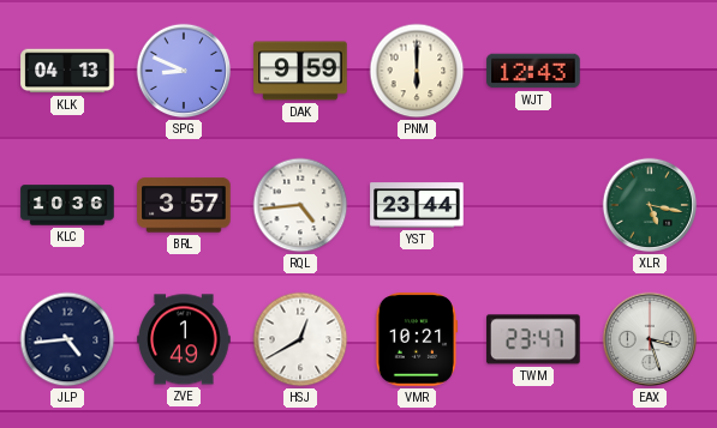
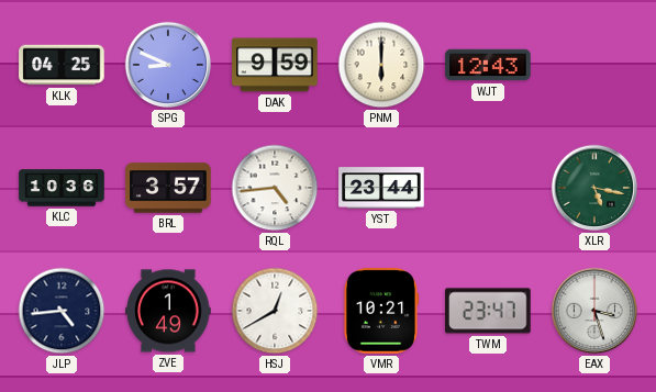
KLK: 04:13 -> 04:25 (62, 65)
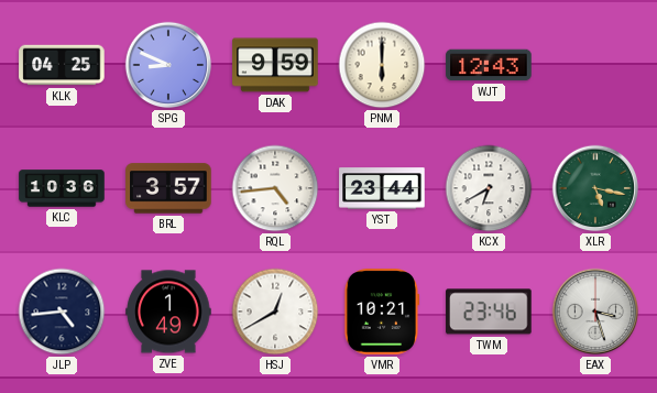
KCX: none -> 6:40 (489, 188)
TWM: 23:47 -> 23:46 (489, 312)
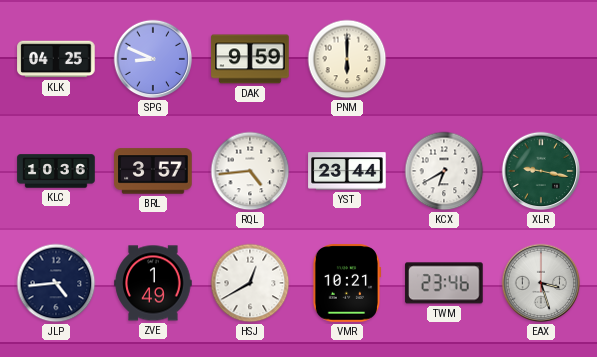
WJT: 12:43 -> none (489, 65)
XLR: 5:17 -> 9:17 (541, 171)
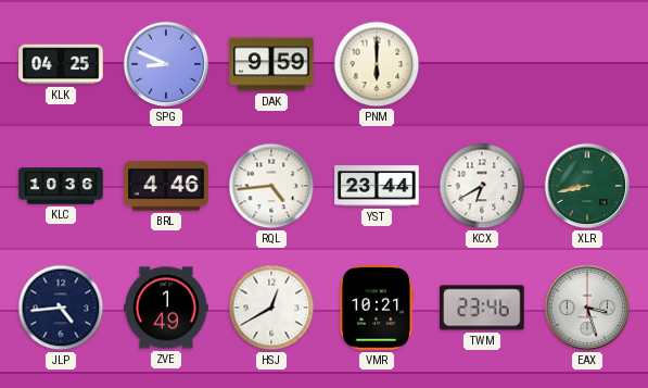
BRL: 3:57 -> 4:46 (166, 186)
XLR: 9:17 -> 8:43 (587, 186)
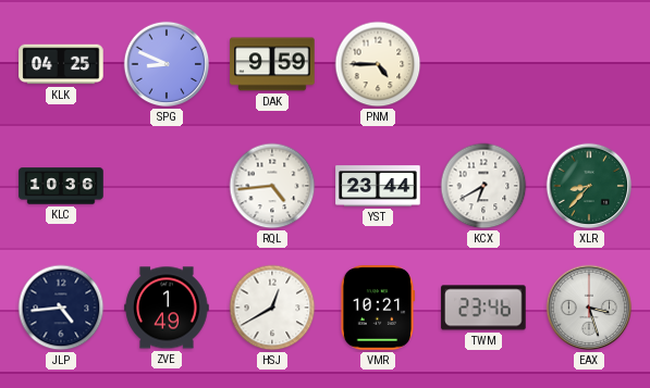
PNM: 6:00 -> 4:45 (378, 64)
BRL: 4:46 -> none (166, 186)
XLR: 8:43 -> 8:37 (589, 186)
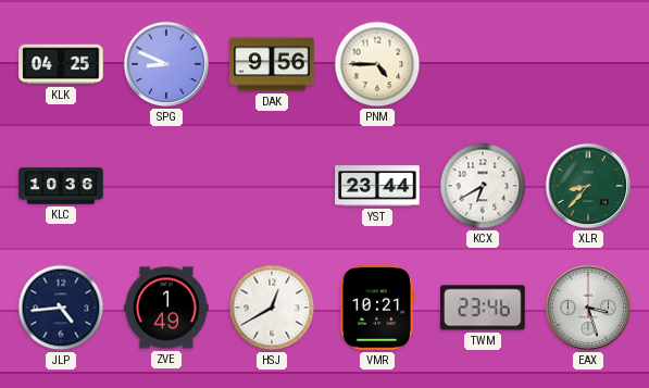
DAK: 9:59 -> 9:56 (272, 64)
RQL: 4:44 -> none (272, 186)
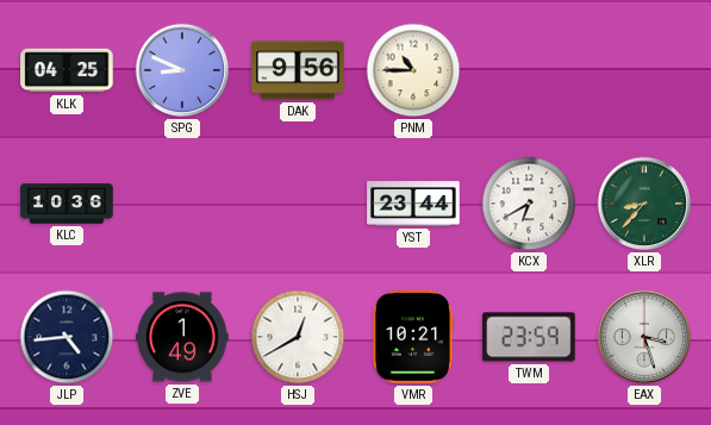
PNM: 4:45 -> 10:45 (413, 70)
TWM: 23:46 -> 23:59 (529, 337)
